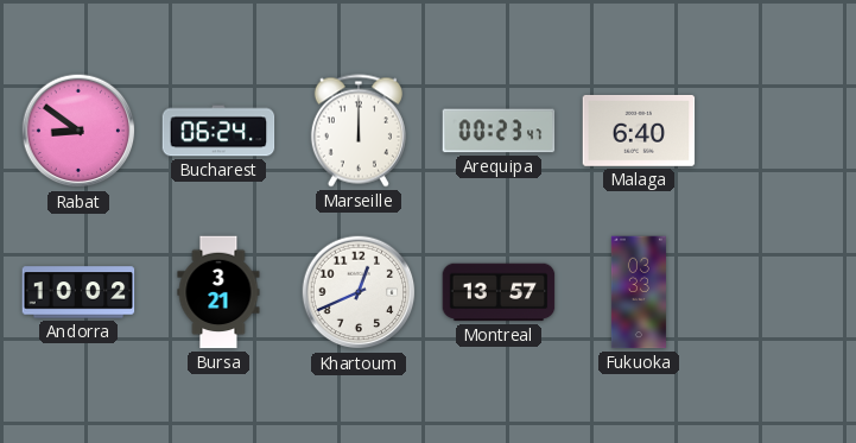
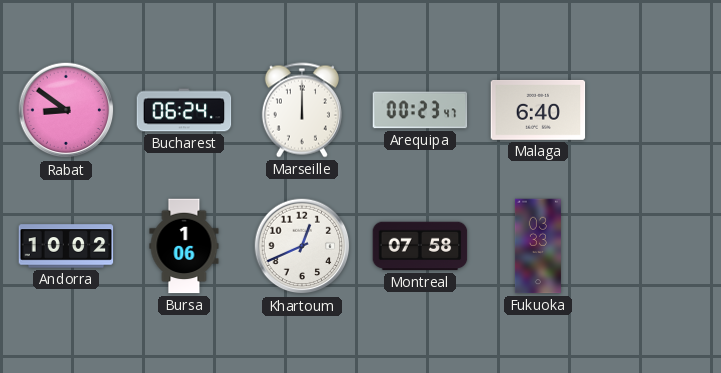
Bursa: 3:21 -> 1:06 (184, 246)
Montreal: 13:57 -> 07:58 (420, 246)
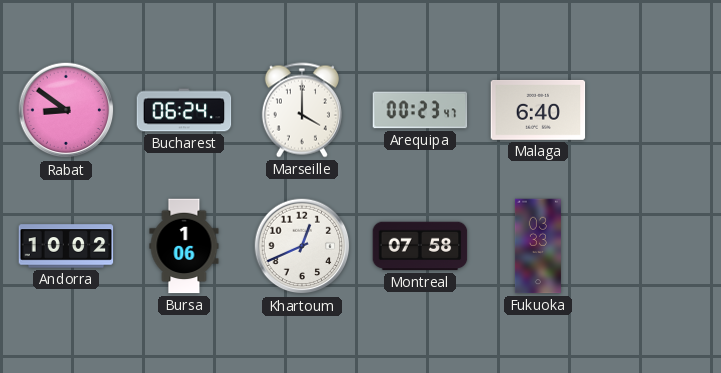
Marseille: 12:00 -> 4:00 (302, 110)
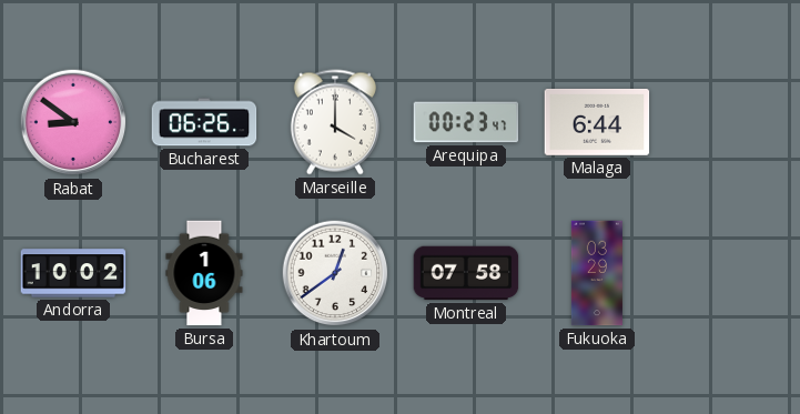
Bucharest: 06:24 -> 06:26 (204, 122)
Malaga: 6:40 -> 6:44 (597, 122)
Khartoum: 12:41 -> 12:39 (335, 273)
Fukuoka: 03:33 -> 03:29 (597, 273)
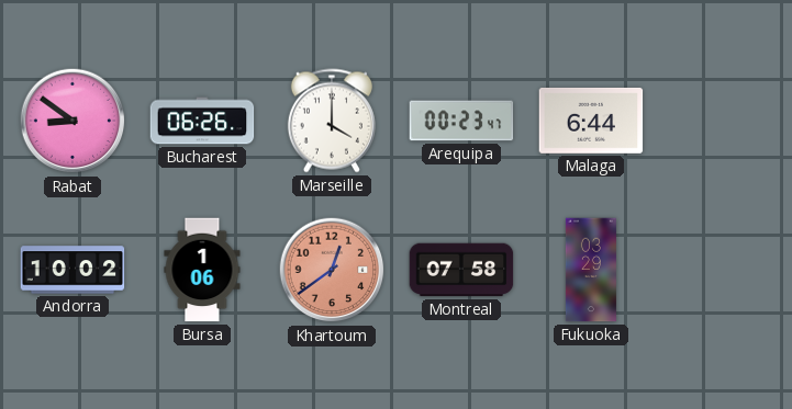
Khartoum dial: white -> salmon (332, 270)
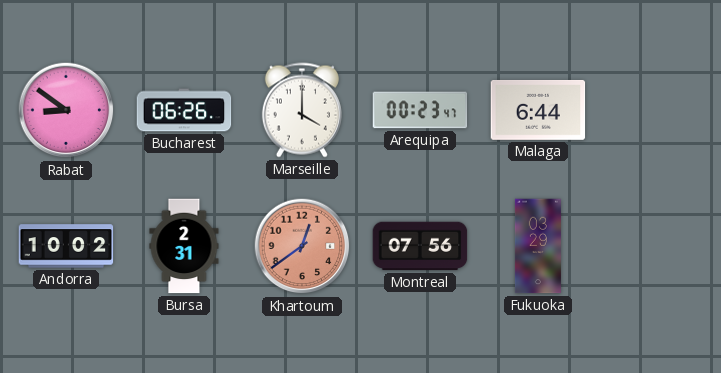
Bursa: 1:06 -> 2:31 (184, 246)
Montreal: 07:58 -> 07:56 (420, 246)
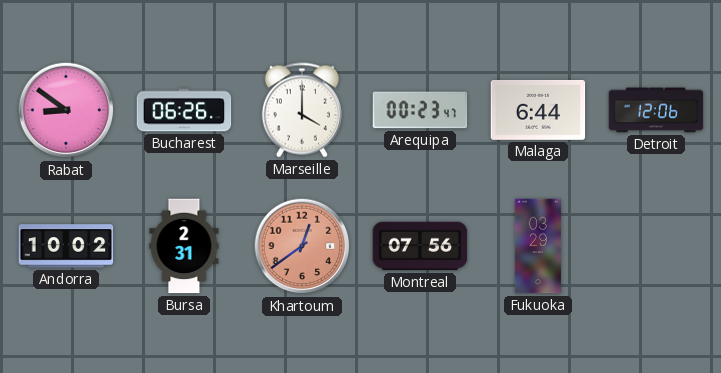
Detroit: none -> 12:06 (656, 110)
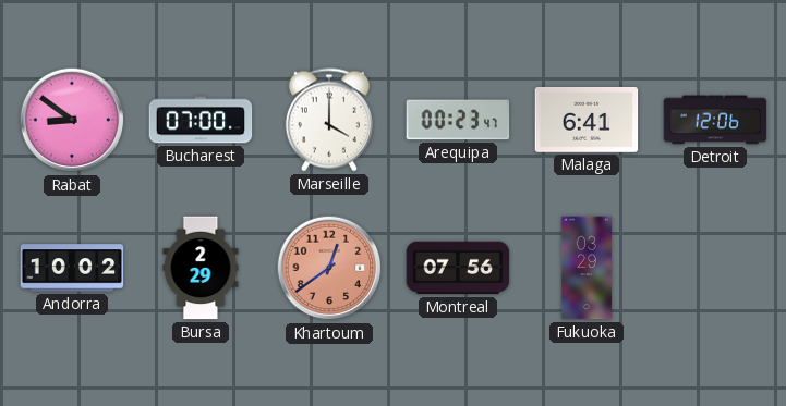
Bucharest: 06:26 -> 07:00 (201, 120)
Malaga: 6:44 -> 6:41 (587, 120)
Bursa: 2:31 -> 2:29 (201, 268)
